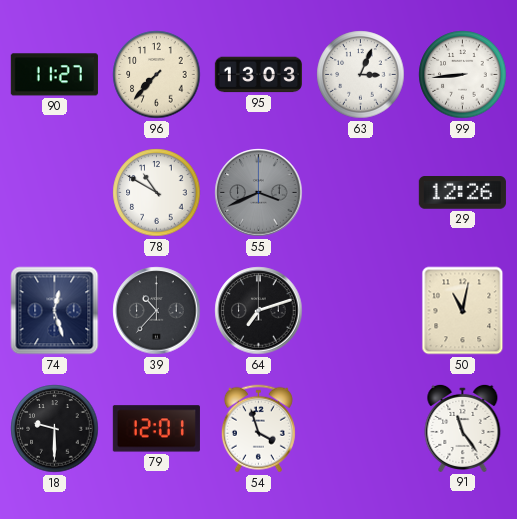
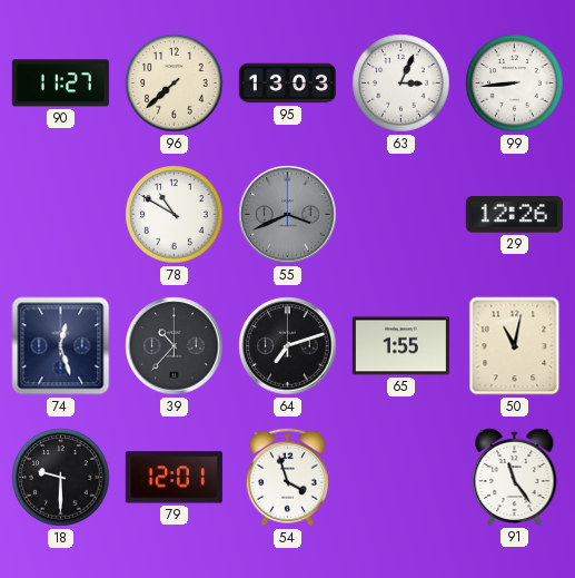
96: 7:37 -> 7:38 (175, 84)
65: none -> 1:55 (400, 346)
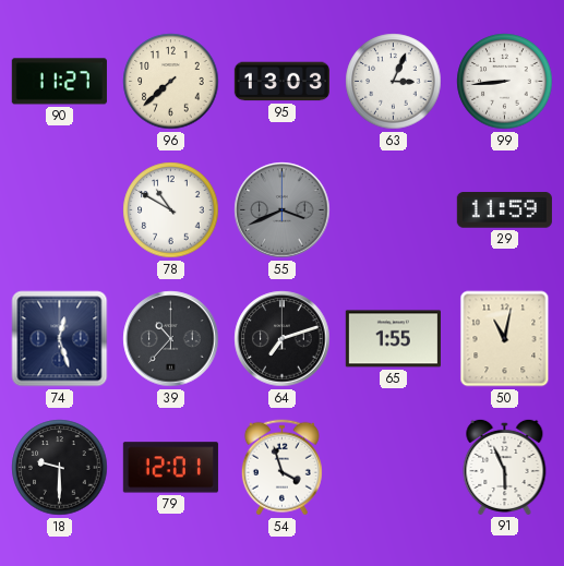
29: 12:26 -> 11:59 (504, 210)
91: 11:24 -> 5:56 (505, 467)
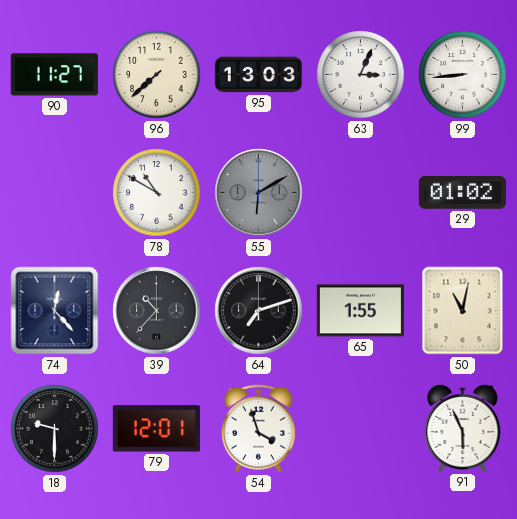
55: 3:41 -> 6:10 (259, 193)
29: 11:59 -> 01:02 (462, 193)
74: 12:27 -> 12:23 (55, 311)
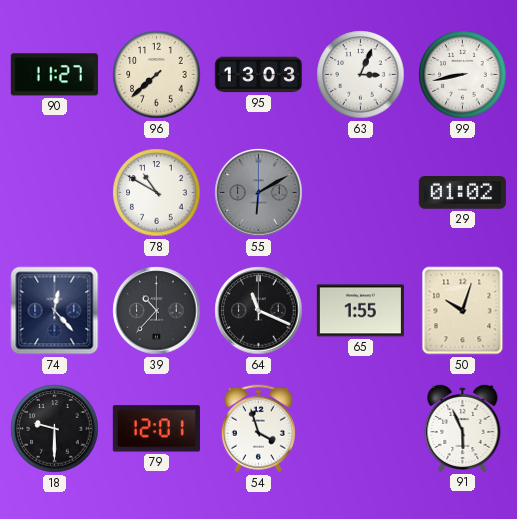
99: 8:44 -> 8:43 (463, 75)
64: 7:12 -> 11:19 (259, 311)
50: 11:02 -> 10:03 (463, 311)
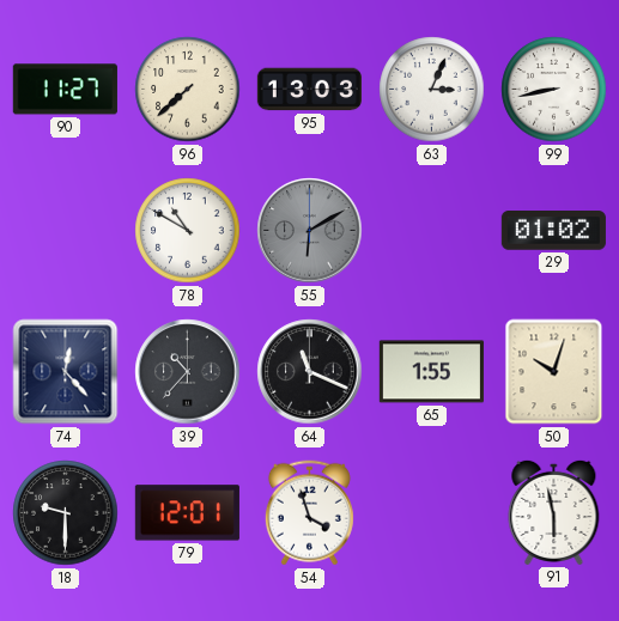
91: 5:56 -> 5:58 (554, 512)
